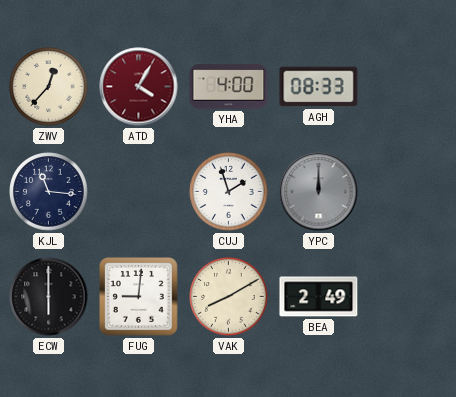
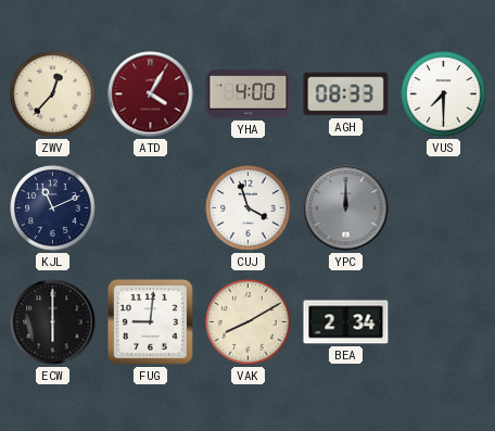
VUS: none -> 7:30 (444, 94)
KJL: 11:16 -> 11:11 (53, 208)
CUJ: 1:57 -> 3:57 (249, 208)
BEA: 2:49 -> 2:34 (346, 322)
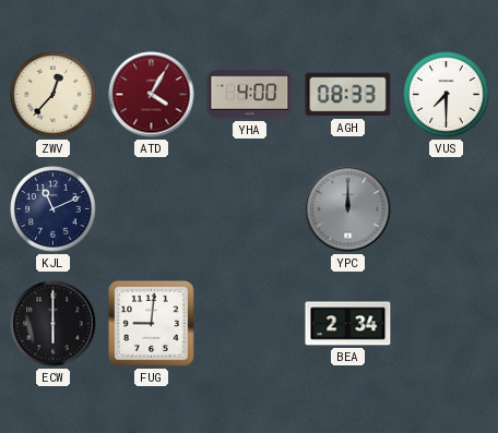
CUJ: 3:57 -> none (249, 208)
VAK: 8:10 -> none (249, 322)
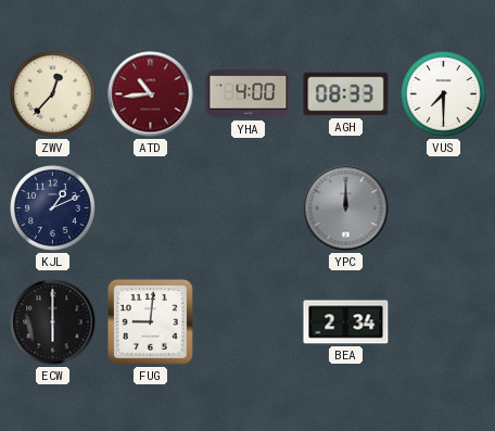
ATD: 4:05 -> 10:44 (151, 94)
KJL: 11:11 -> 1:11 (53, 208)
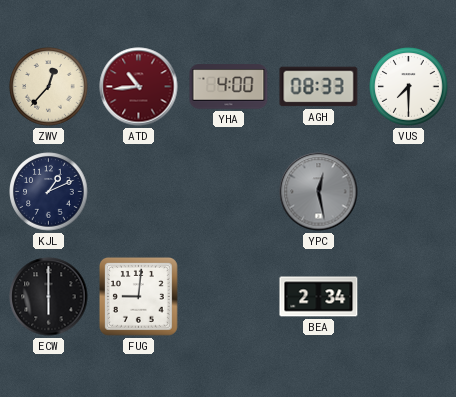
YPC: 12:00 -> 12:28 (319, 192)
